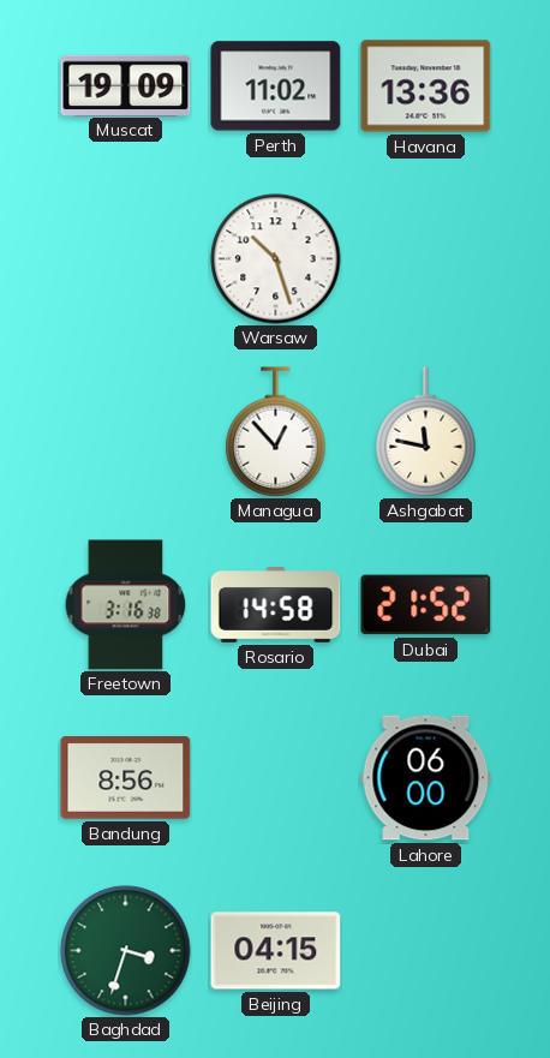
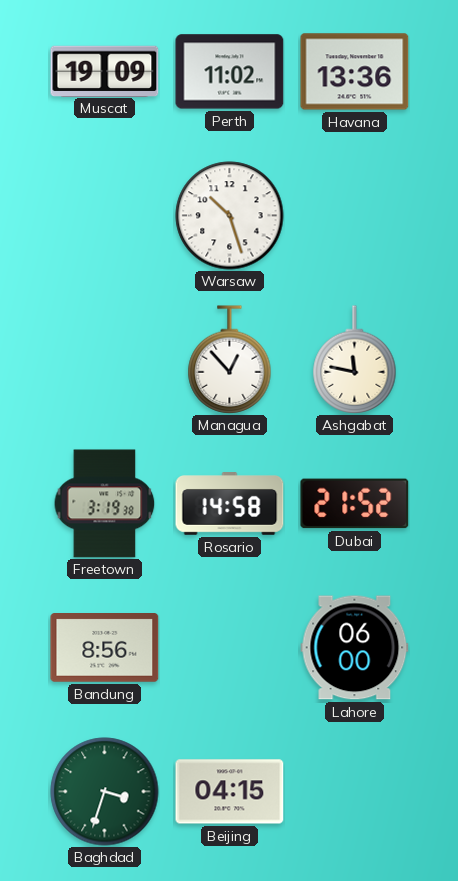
Freetown: 3:16 -> 3:19 (105, 504)
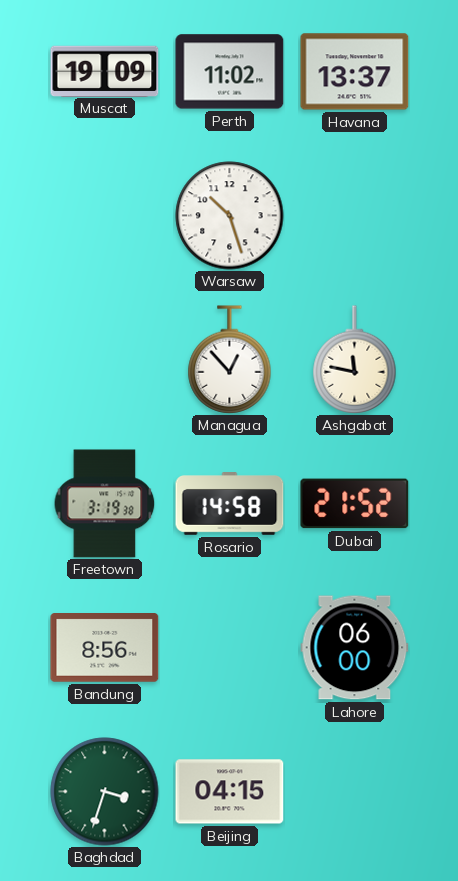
Havana: 13:36 -> 13:37 (355, 72)
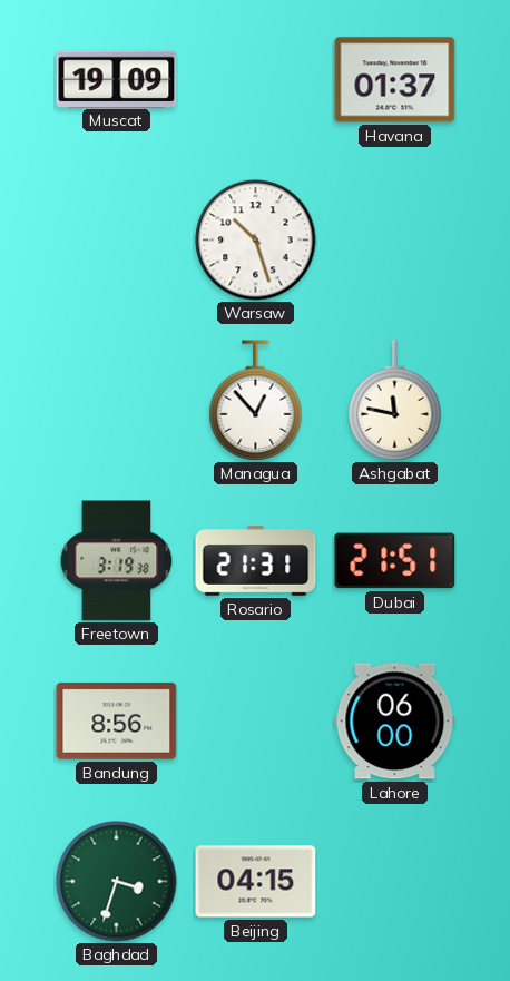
Perth: 11:02 -> none (230, 72)
Havana: 13:37 -> 01:37 (395, 80)
Rosario: 14:58 -> 21:31 (256, 561)
Dubai: 21:52 -> 21:51 (395, 561)
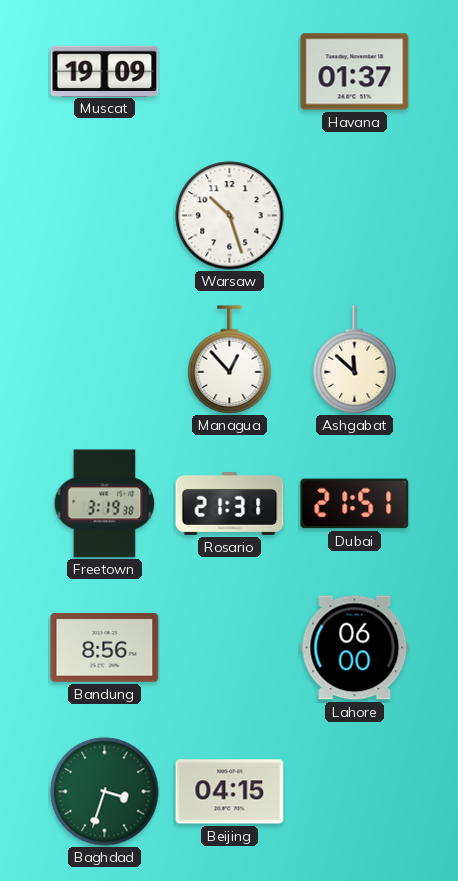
Ashgabat: 11:47 -> 11:52 (355, 360)
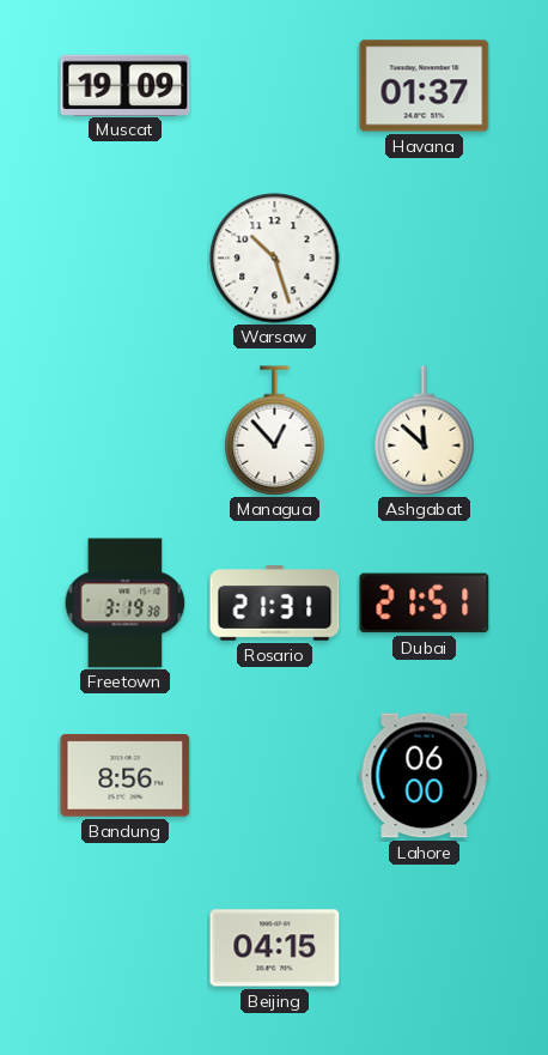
Baghdad: 3:33 -> none (105, 792)
